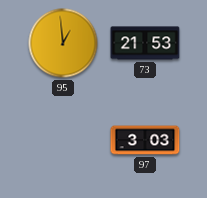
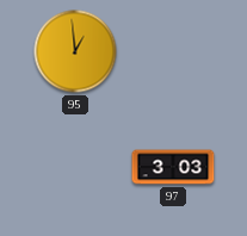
73: 21:53 -> none (145, 43)
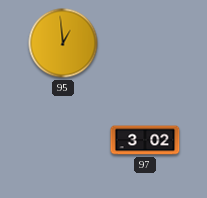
97: 3:03 -> 3:02 (145, 140)
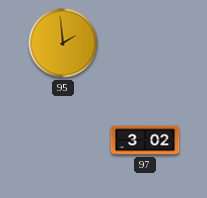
95: 12:59 -> 1:59 (63, 43)
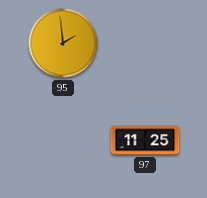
97: 3:02 -> 11:25 (145, 140)
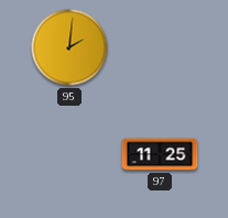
95: 1:59 -> 2:01 (69, 47)
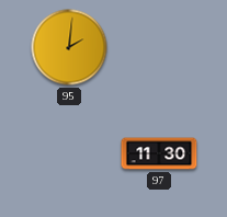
97: 11:25 -> 11:30 (159, 153)
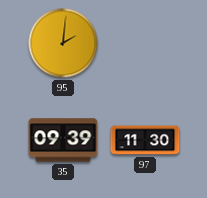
35: none -> 09:39 (63, 140)
